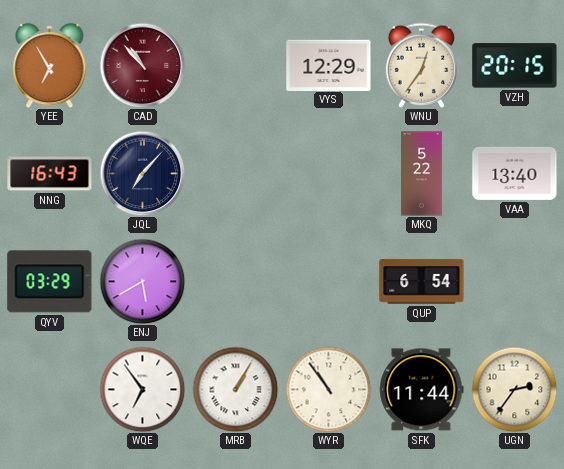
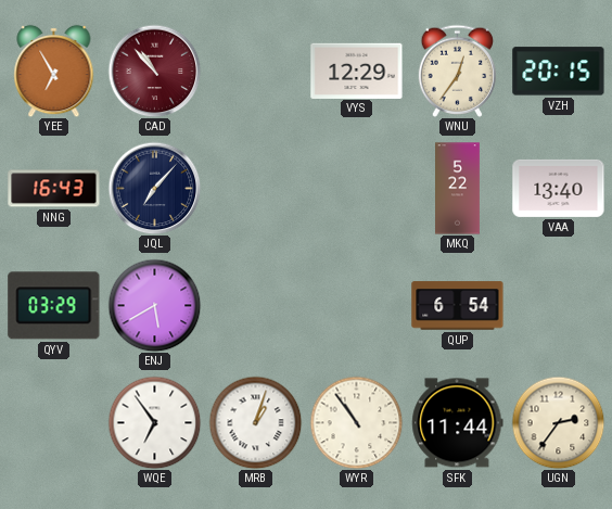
MRB: 1:05 -> 1:03 (255, 422)
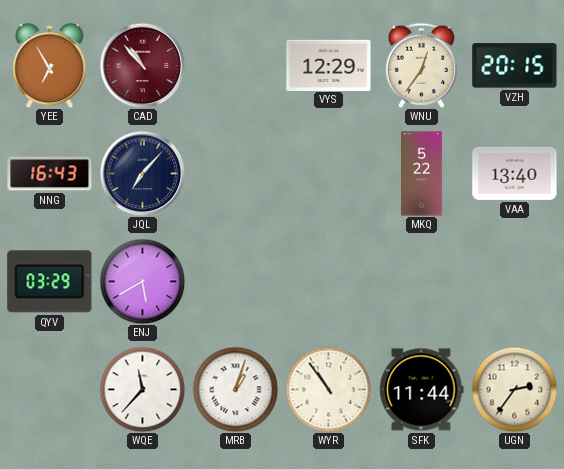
QUP: 6:54 -> none (458, 306)
WQE: 6:54 -> 11:37 (142, 389)
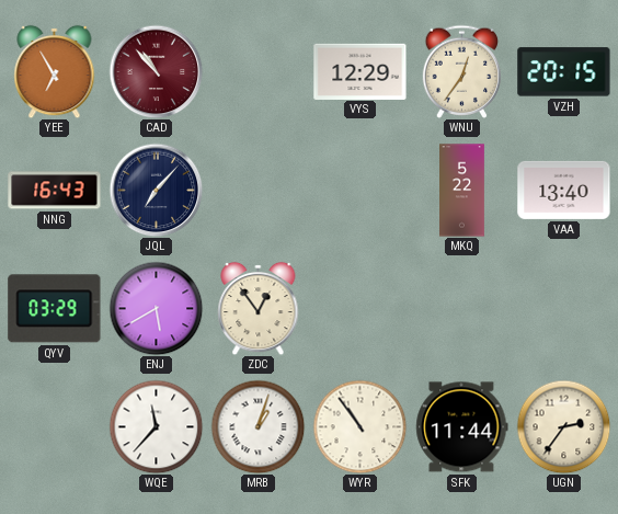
ZDC: none -> 12:54 (259, 308)
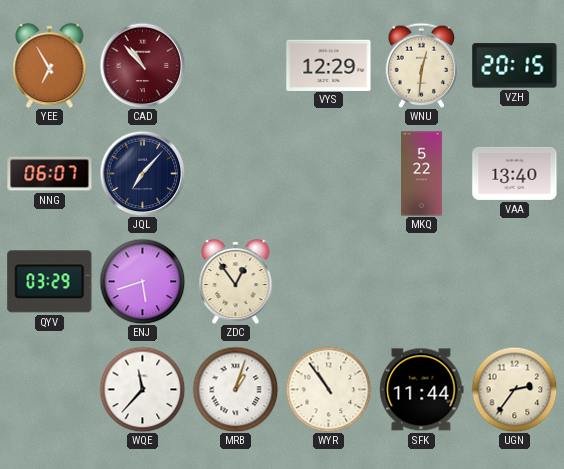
WNU: 12:36 -> 12:31 (422, 65)
NNG: 16:43 -> 06:07 (50, 174)
ENJ: 5:40 -> 5:42 (142, 281)
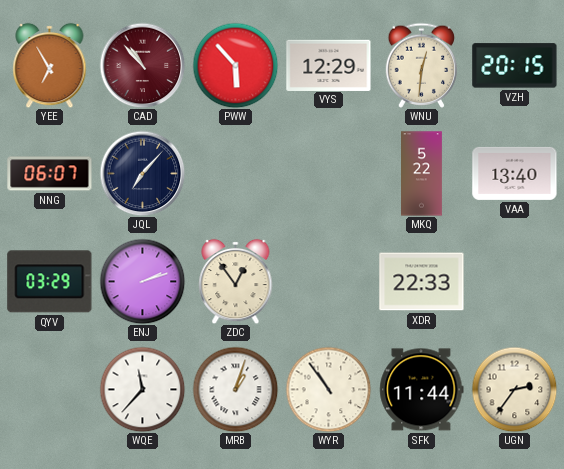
PWW: none -> 5:53 (235, 65)
ENJ: 5:42 -> 2:12 (142, 281)
XDR: none -> 22:33 (422, 282)
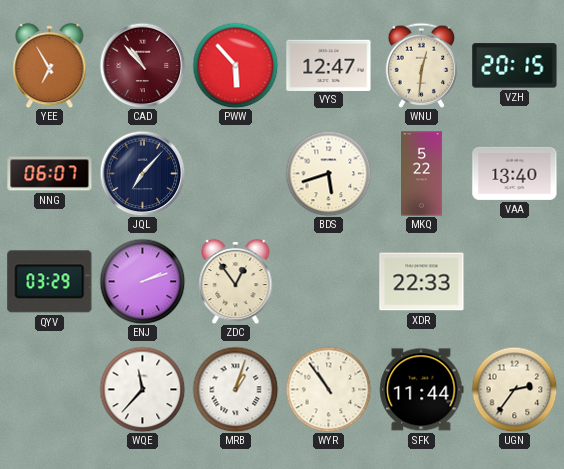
VYS: 12:29 -> 12:47 (329, 65)
BDS: none -> 5:42 (328, 173)
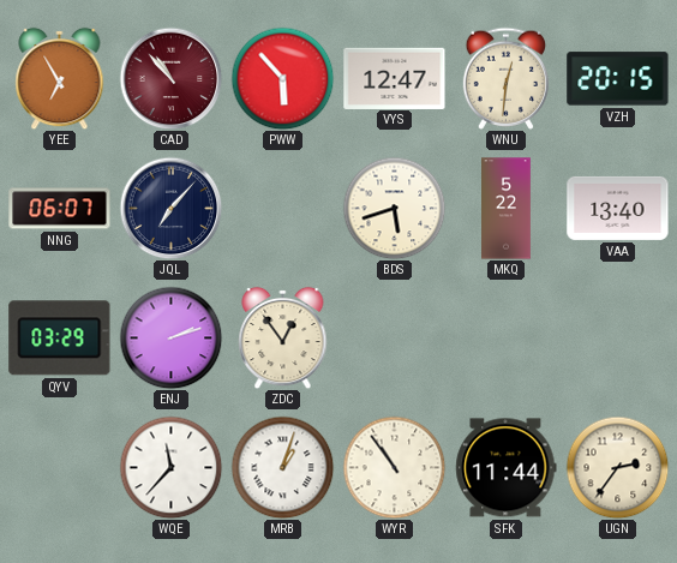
XDR: 22:33 -> none (422, 282)
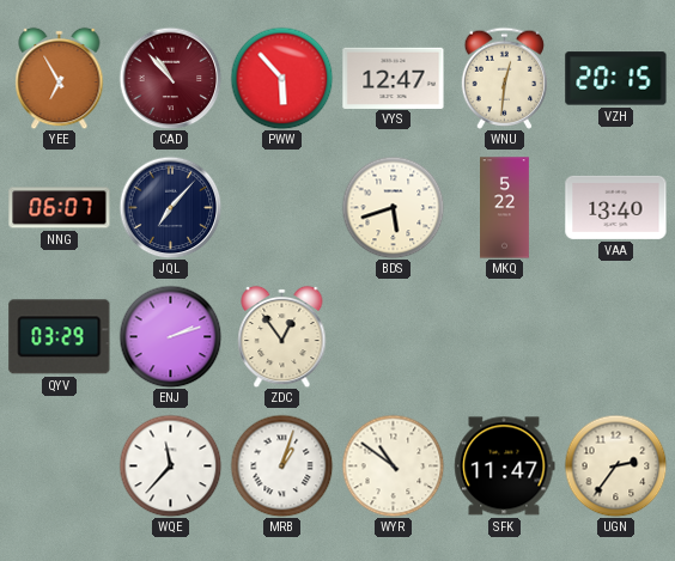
WYR: 10:54 -> 10:51 (393, 465)
SFK: 11:44 -> 11:47 (505, 467)
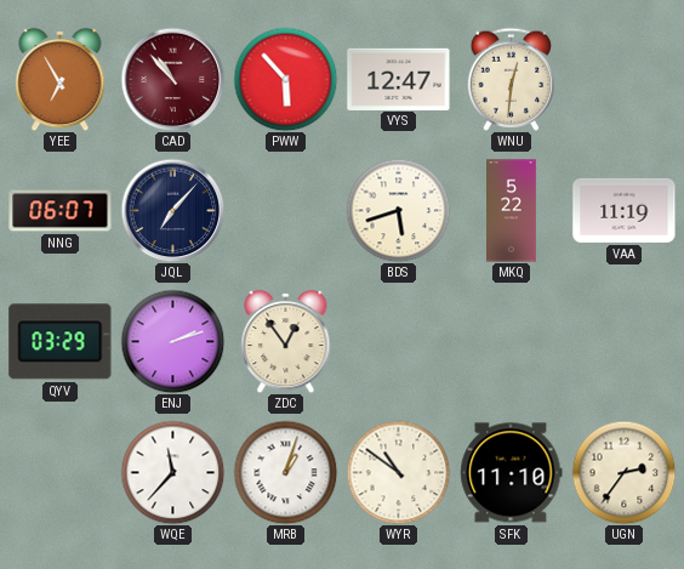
VZH: 20:15 -> none (616, 79)
VAA: 13:40 -> 11:19 (625, 210)
SFK: 11:47 -> 11:10 (512, 473)
